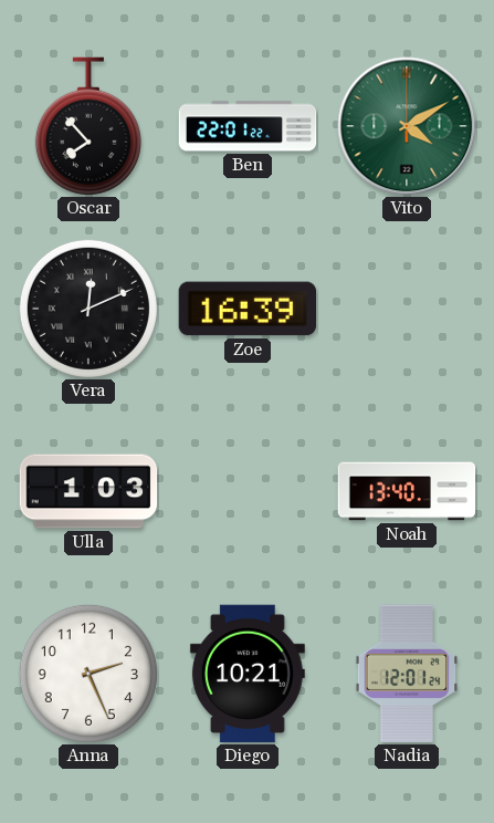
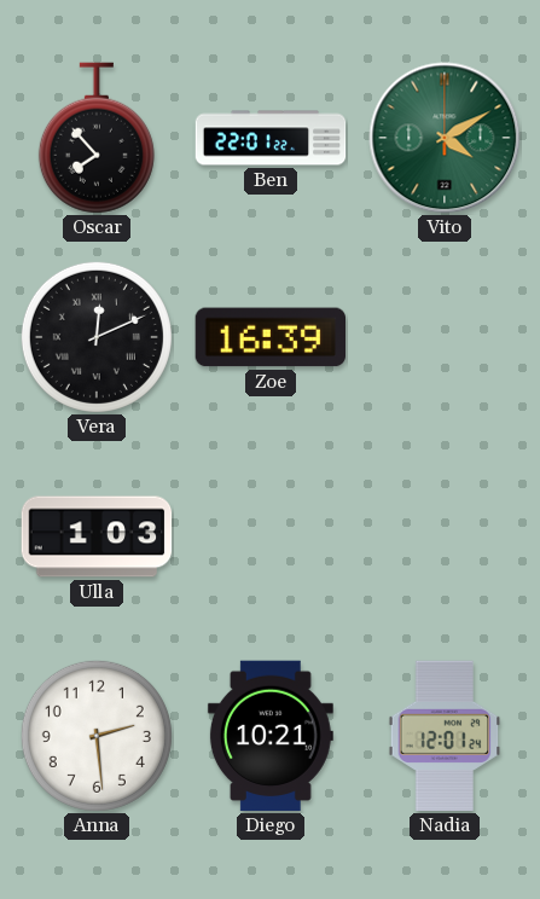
Noah: 13:40 -> none (407, 491)
Anna: 2:26 -> 2:29 (97, 736)
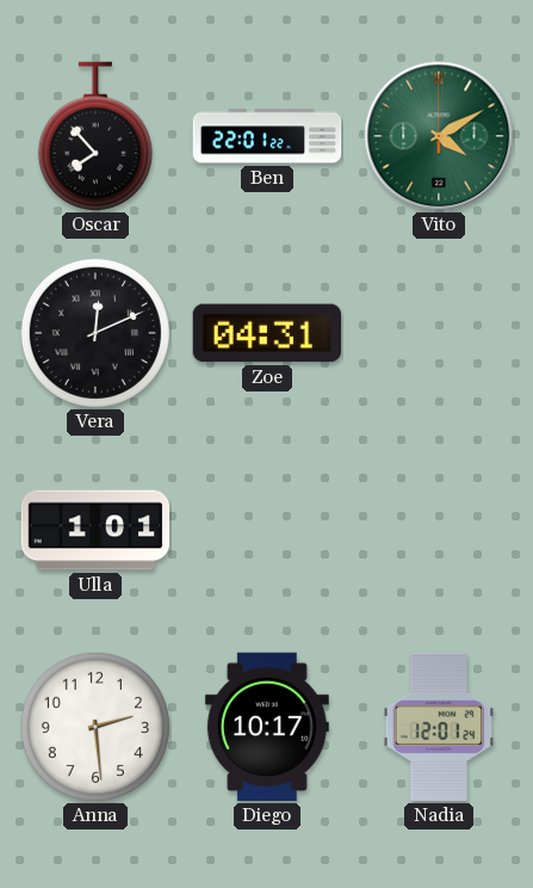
Zoe: 16:39 -> 04:31 (266, 333)
Ulla: 1:03 -> 1:01 (95, 530)
Diego: 10:21 -> 10:17 (267, 727)
